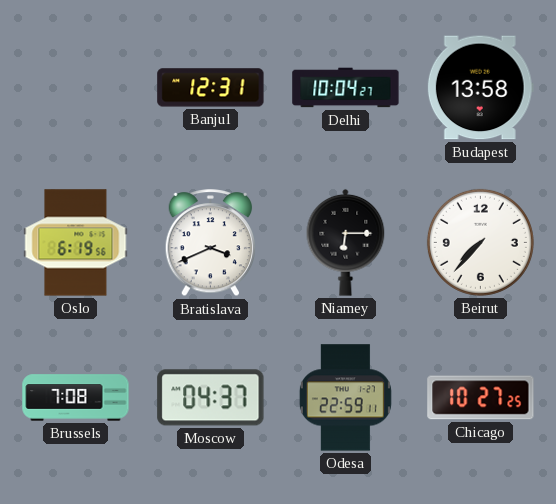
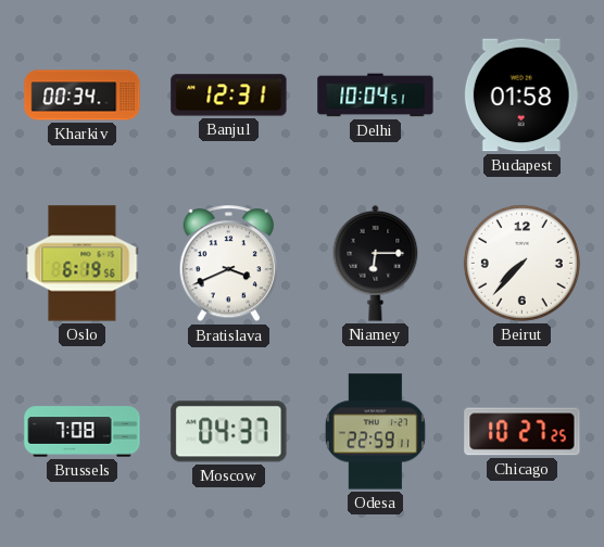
Kharkiv: none -> 00:34 (83, 96)
Delhi: 10:04:27 -> 10:04:51 (376, 96)
Budapest: 13:58 -> 01:58 (521, 96)
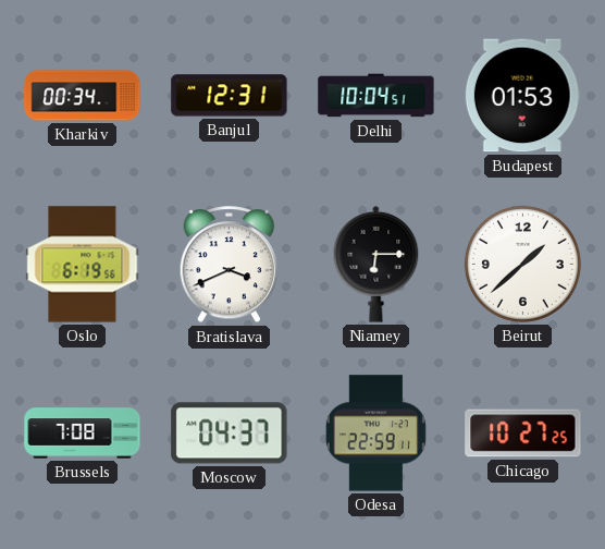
Budapest: 01:58 -> 01:53 (522, 96)
Beirut: 7:37 -> 1:38 (522, 264)
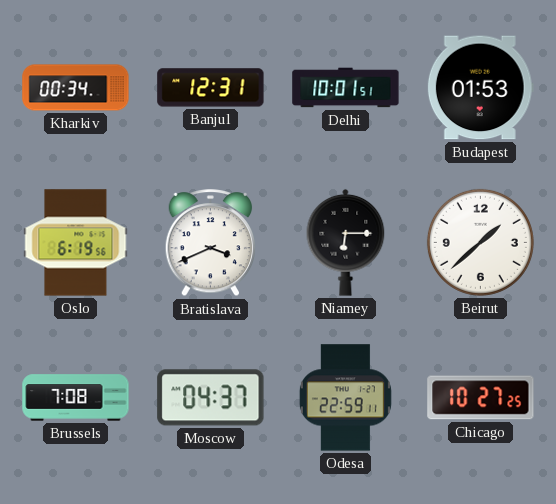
Delhi: 10:04 -> 10:01 (346, 88)
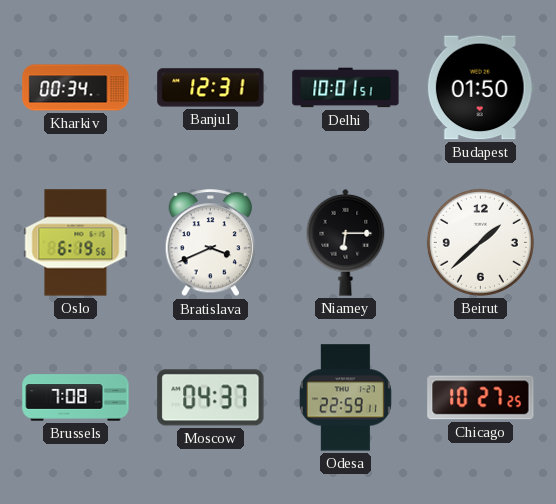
Budapest: 01:53 -> 01:50 (480, 88)
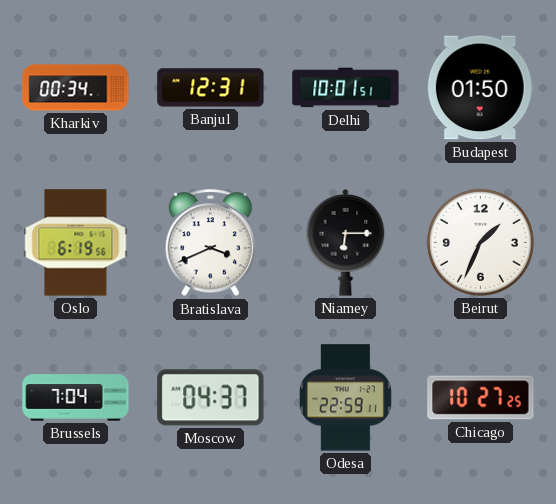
Beirut: 1:38 -> 1:34 (480, 242)
Brussels: 7:08 -> 7:04 (76, 398)
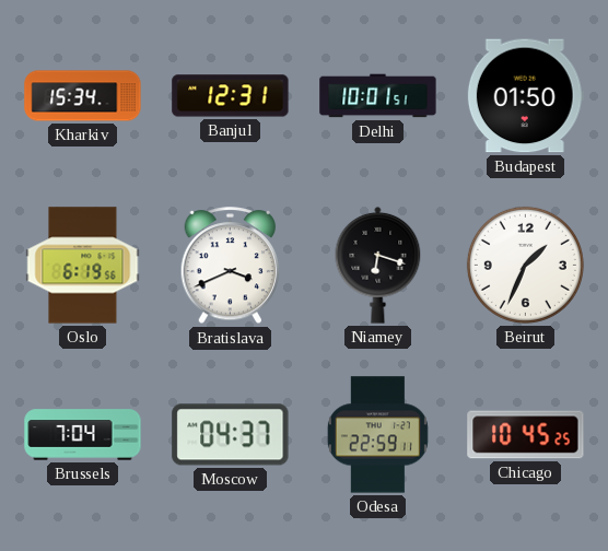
Kharkiv: 00:34 -> 15:34 (83, 96)
Niamey: 6:15 -> 6:18 (378, 265)
Chicago: 10:27 -> 10:45 (526, 435)
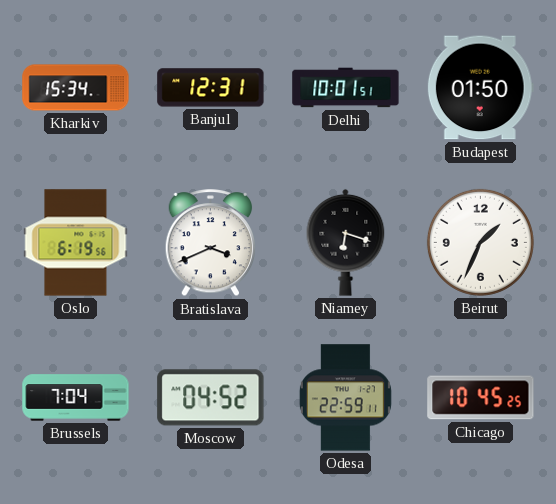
Moscow: 04:37 -> 04:52 (211, 398)
